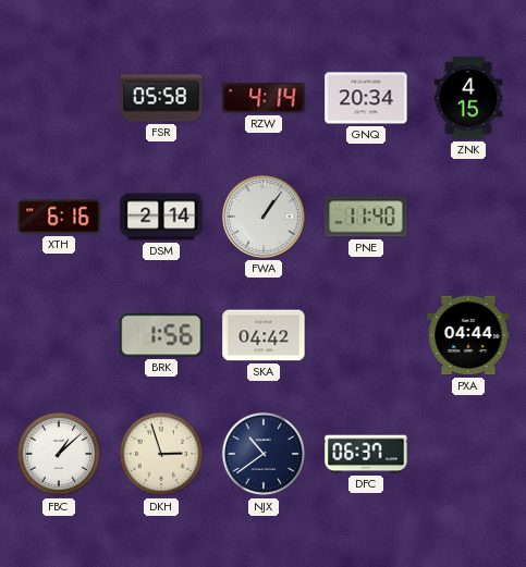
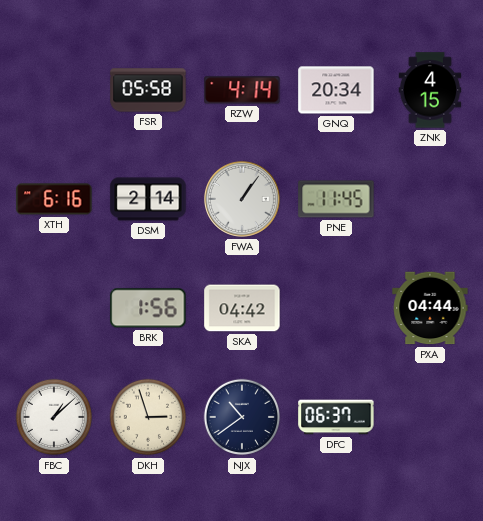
PNE: 11:40 -> 11:45 (336, 199)
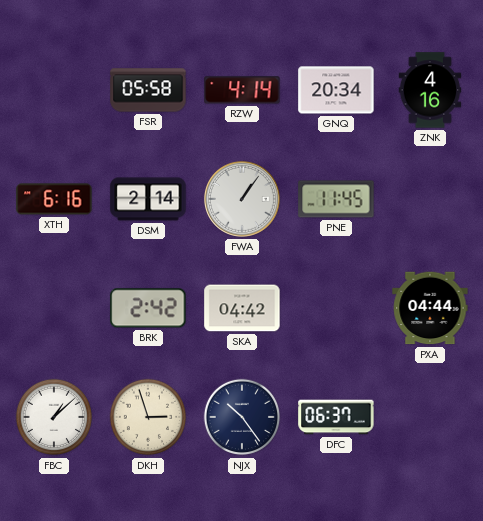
ZNK: 4:15 -> 4:16 (430, 90)
BRK: 1:56 -> 2:42 (148, 308)
NJX: 10:39 -> 10:24 (242, 417)
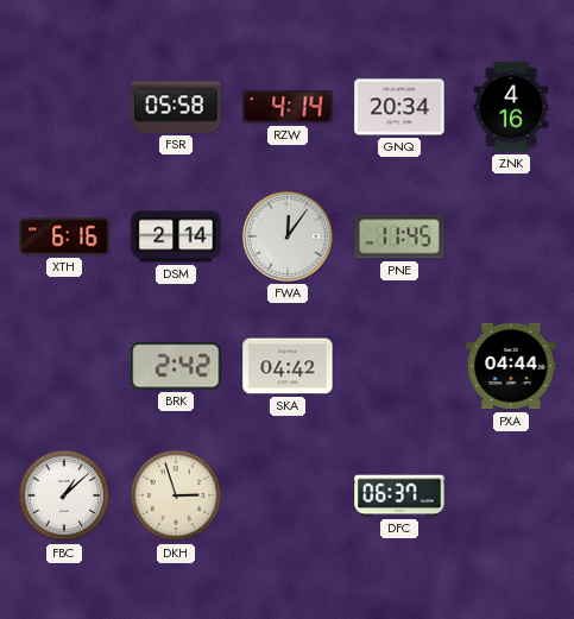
FWA: 1:06 -> 12:06 (288, 236)
NJX: 10:24 -> none (242, 417)
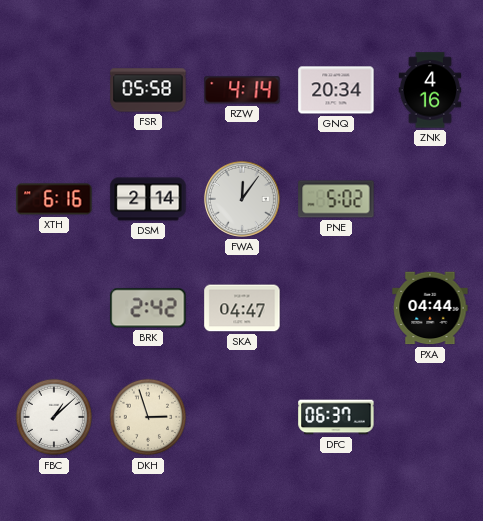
PNE: 11:45 -> 5:02 (336, 199)
SKA: 04:42 -> 04:47 (242, 308)
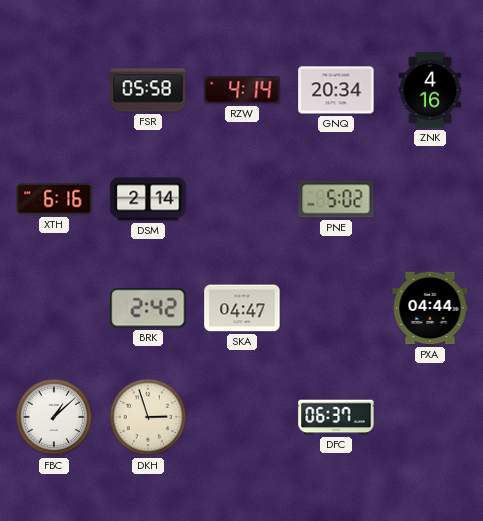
FWA: 12:06 -> none (242, 199)
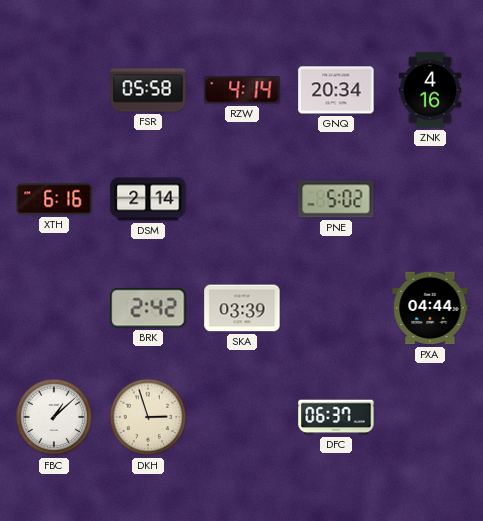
SKA: 04:47 -> 03:39 (242, 308)
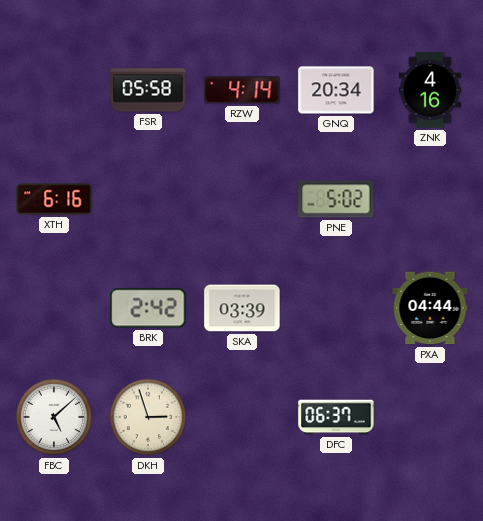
DSM: 2:14 -> none (148, 199)
FBC: 1:08 -> 5:08 (54, 417)
